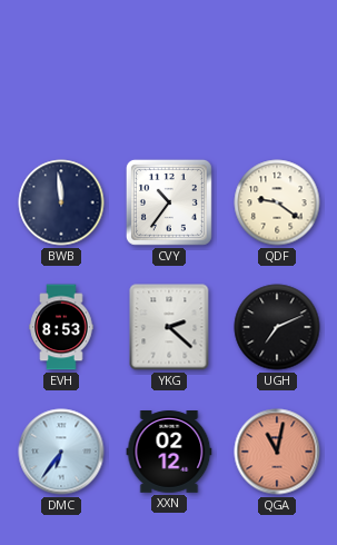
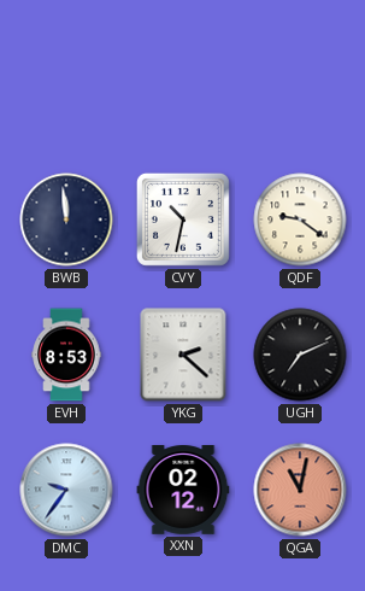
CVY: 10:36 -> 10:32 (183, 220)
DMC: 6:36 -> 9:36 (66, 490)
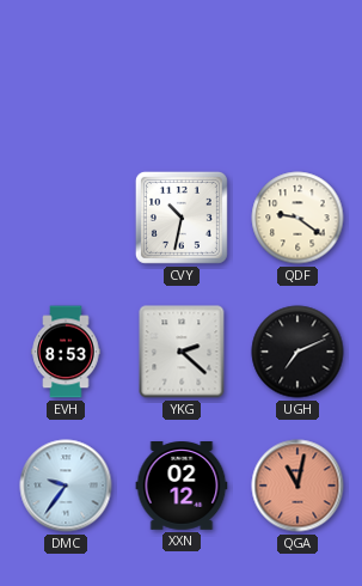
BWB: 11:59 -> none (66, 220)
